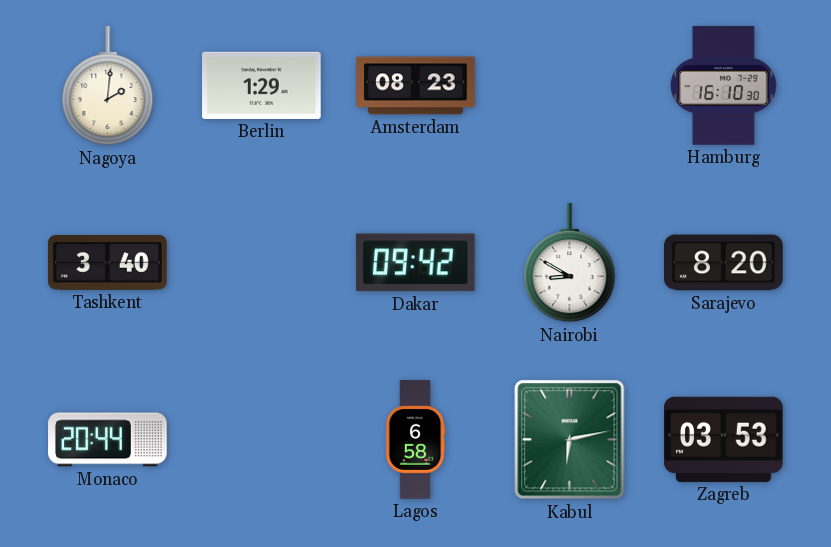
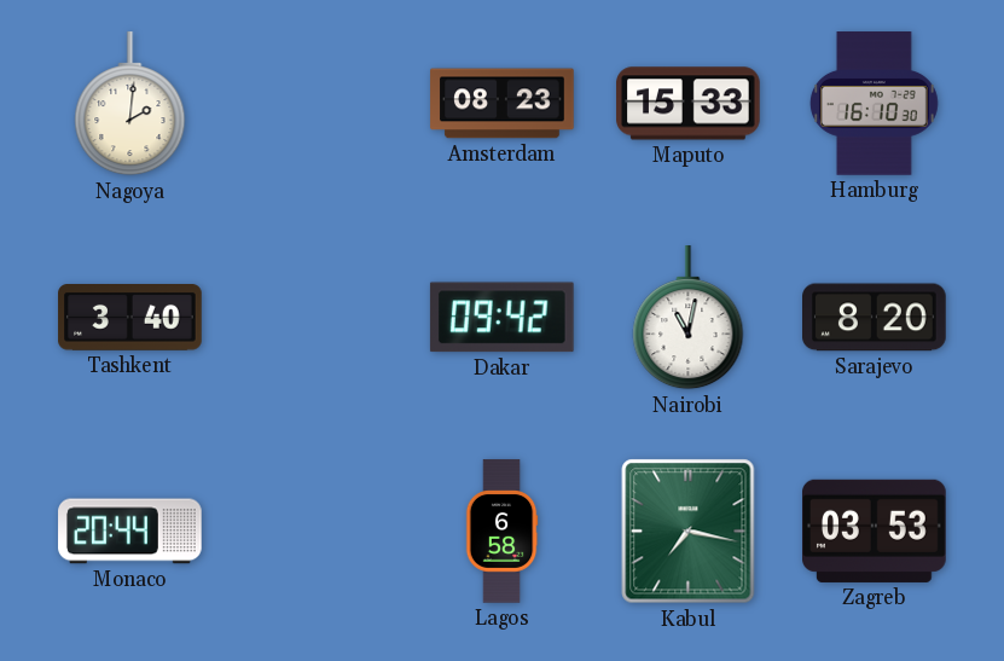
Berlin: 1:29 -> none (262, 85)
Maputo: none -> 15:33 (689, 104)
Nairobi: 8:50 -> 11:02 (689, 318)
Kabul: 6:13 -> 7:17 (689, 532)
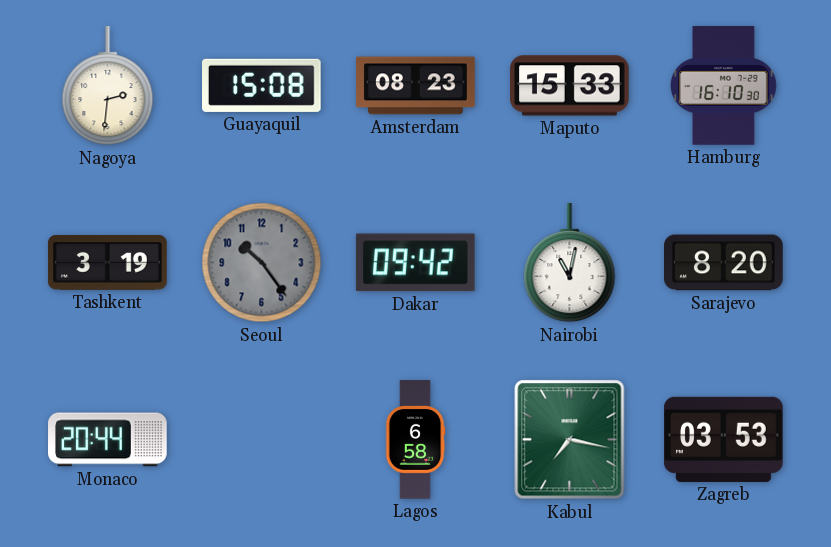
Nagoya: 2:01 -> 2:31 (108, 86)
Guayaquil: none -> 15:08 (262, 85)
Tashkent: 3:40 -> 3:19 (108, 263)
Seoul: none -> 10:24 (262, 263)
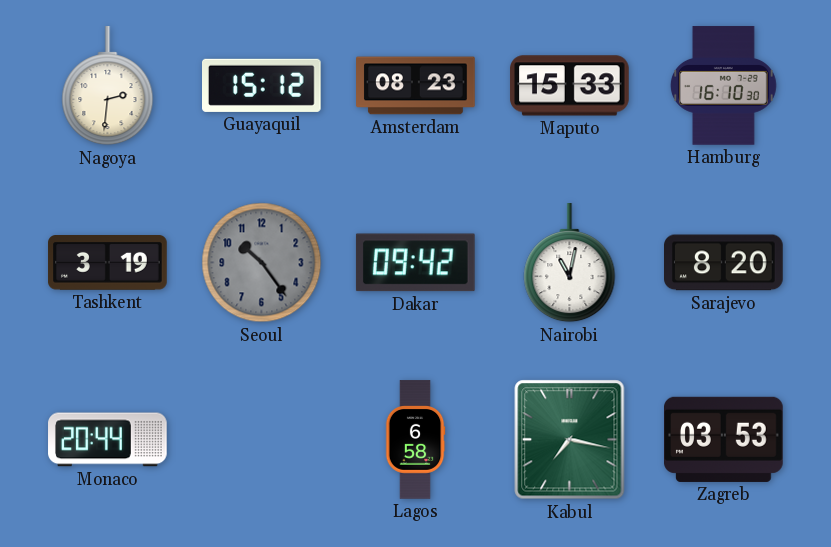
Guayaquil: 15:08 -> 15:12 (262, 85)
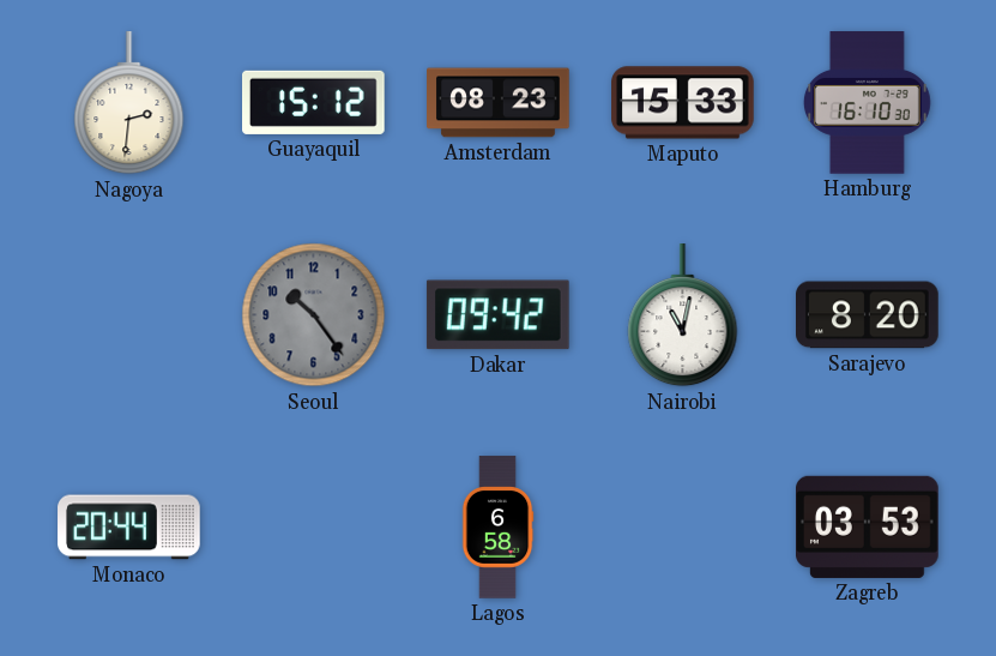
Tashkent: 3:19 -> none (108, 263)
Kabul: 7:17 -> none (570, 440)
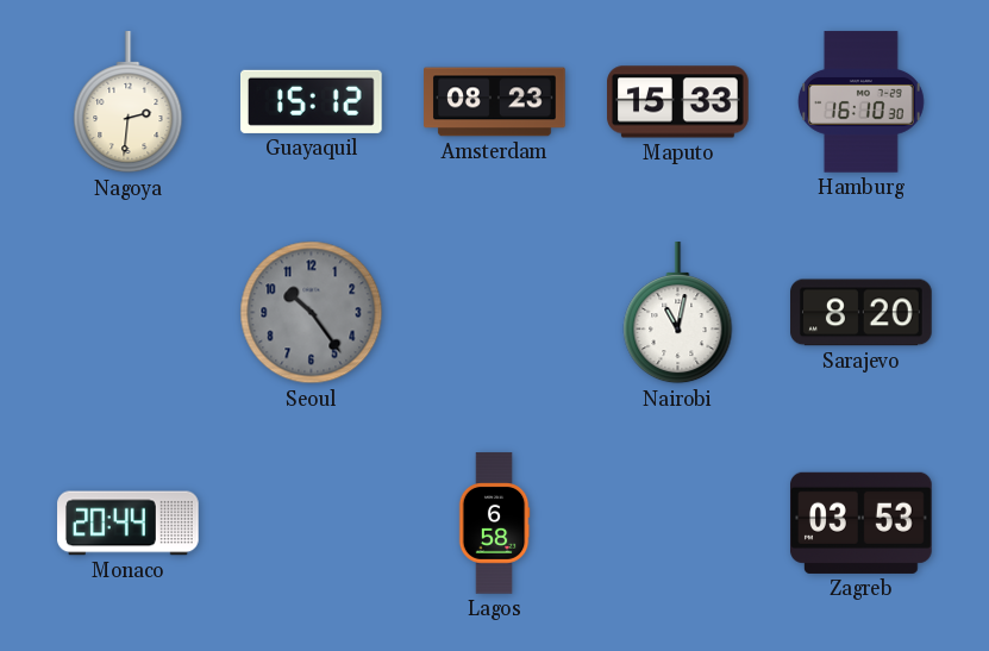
Dakar: 09:42 -> none (497, 315)
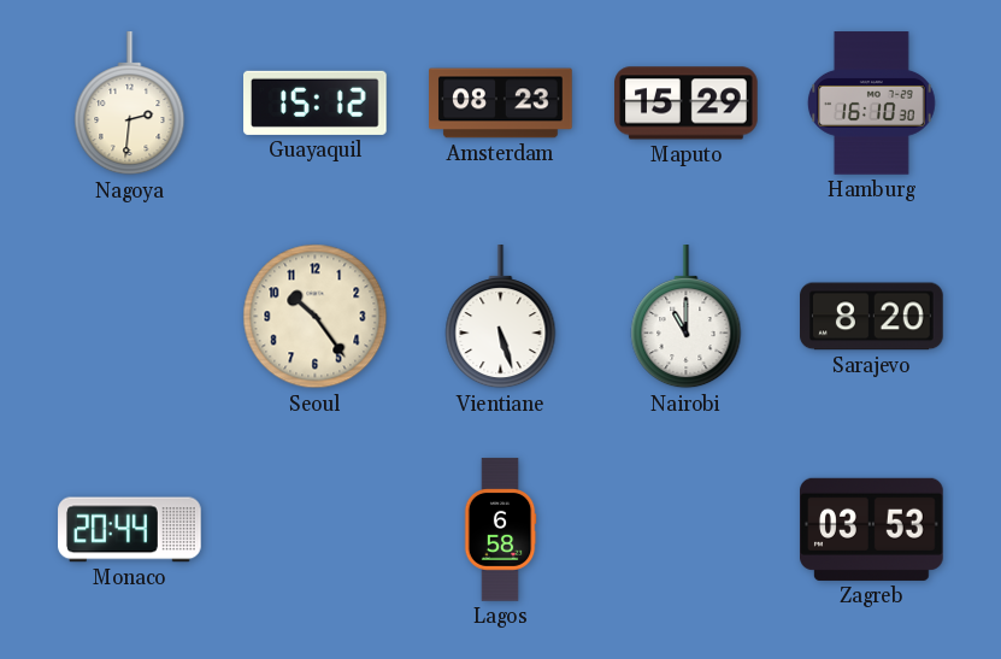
Maputo: 15:33 -> 15:29 (687, 104)
Seoul dial: grey -> cream (316, 317)
Vientiane: none -> 5:27 (501, 317)
Nairobi: 11:02 -> 11:00 (687, 317)
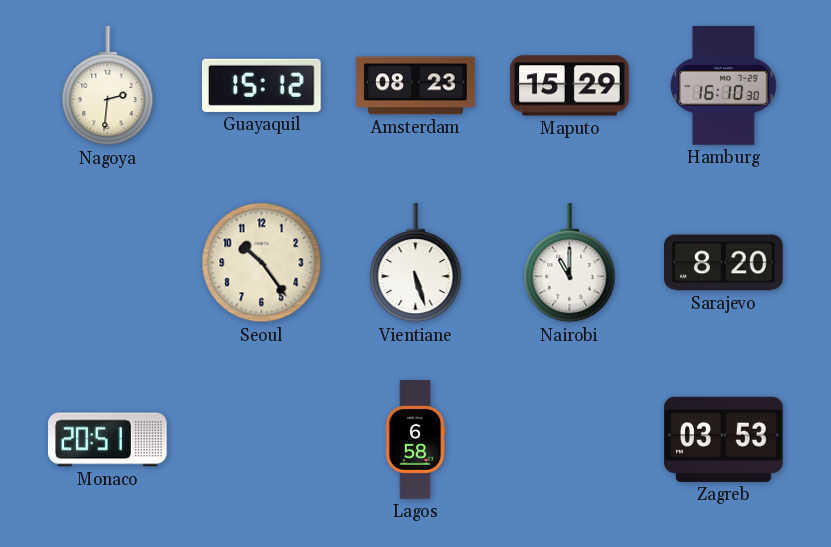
Monaco: 20:44 -> 20:51 (108, 440)
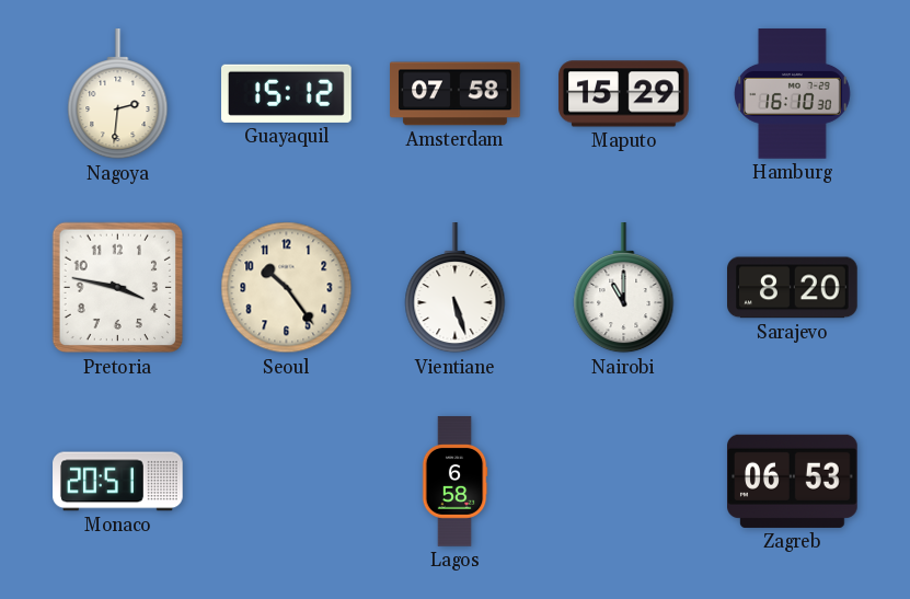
Amsterdam: 08:23 -> 07:58 (456, 94)
Pretoria: none -> 3:47 (118, 288)
Zagreb: 03:53 -> 06:53 (793, 481)
